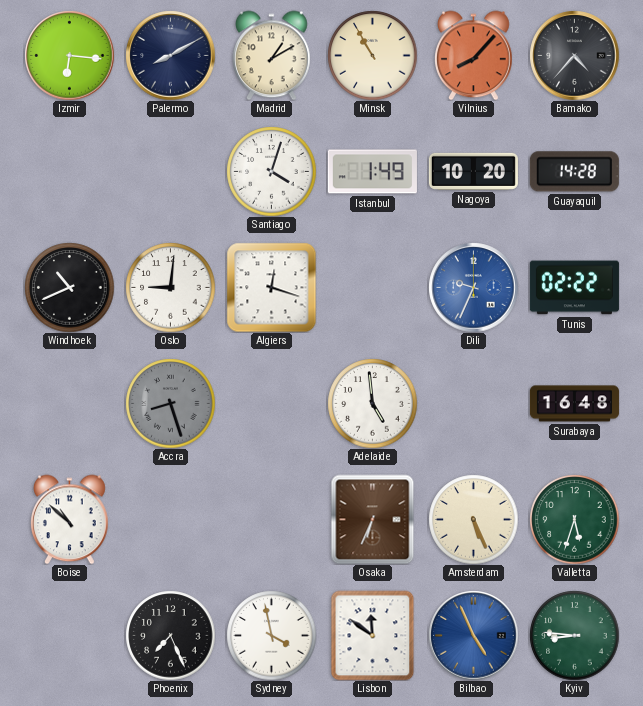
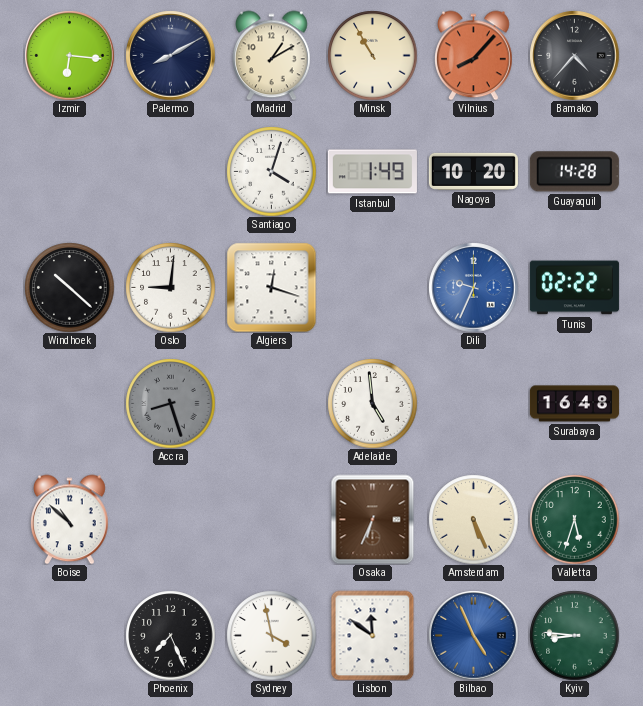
Windhoek: 10:41 -> 10:22 (69, 287)
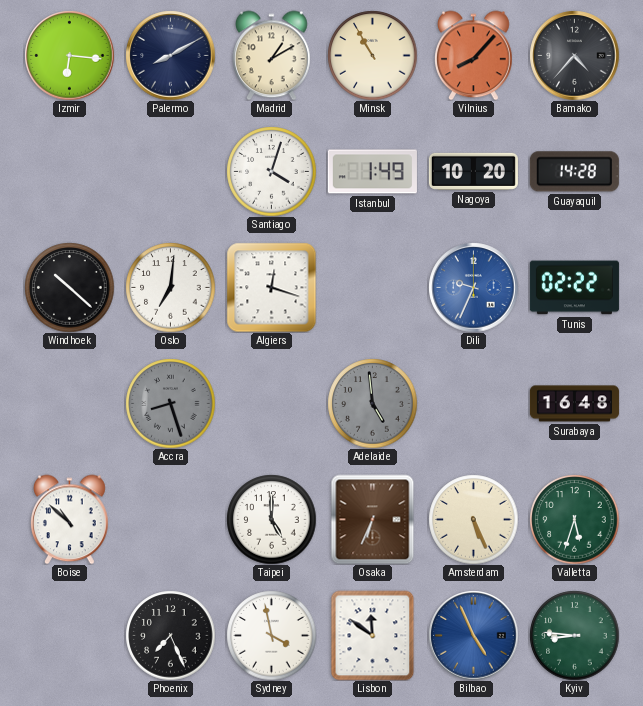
Oslo: 9:01 -> 7:01 (170, 287)
Adelaide dial: white -> grey (372, 403)
Taipei: none -> 5:00 (271, 519)
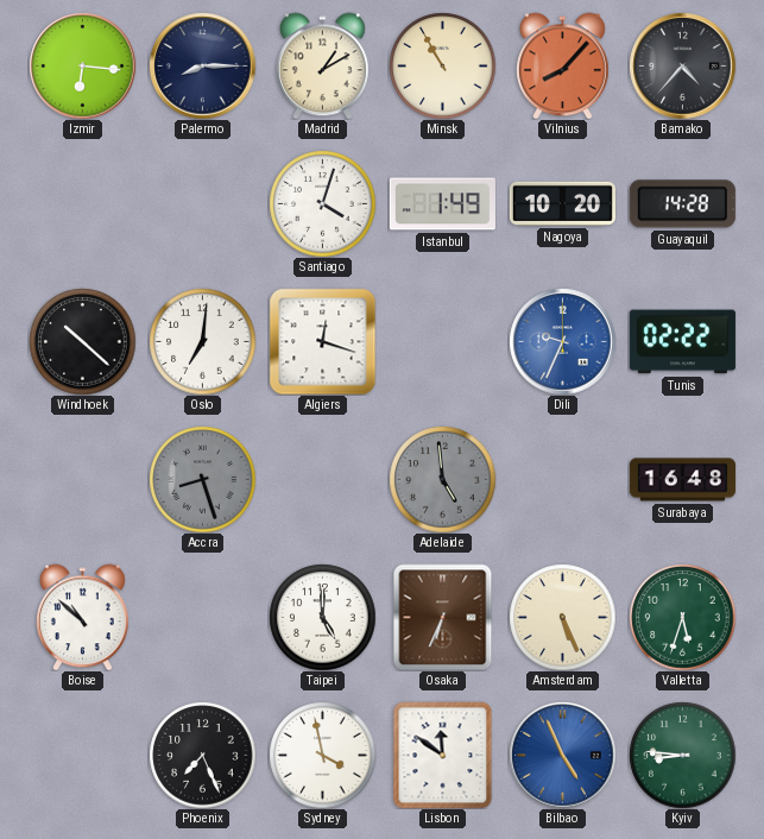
Palermo: 8:10 -> 8:15 (202, 65)
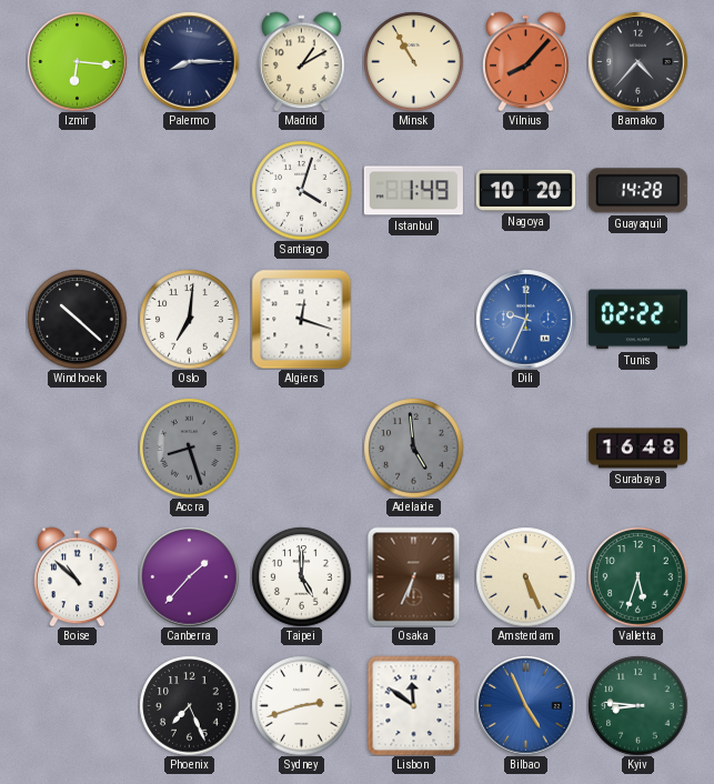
Canberra: none -> 1:37 (189, 576)
Sydney: 3:58 -> 2:42 (301, 705)
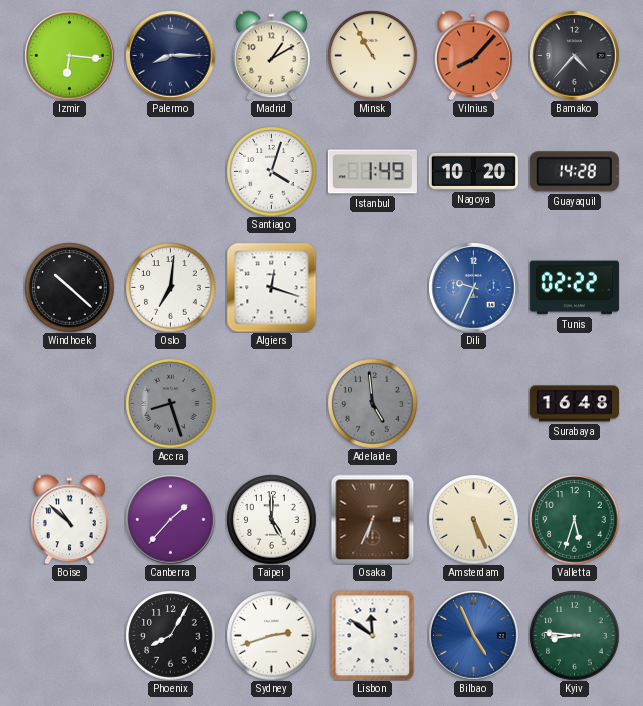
Phoenix: 7:26 -> 8:05 (170, 635)
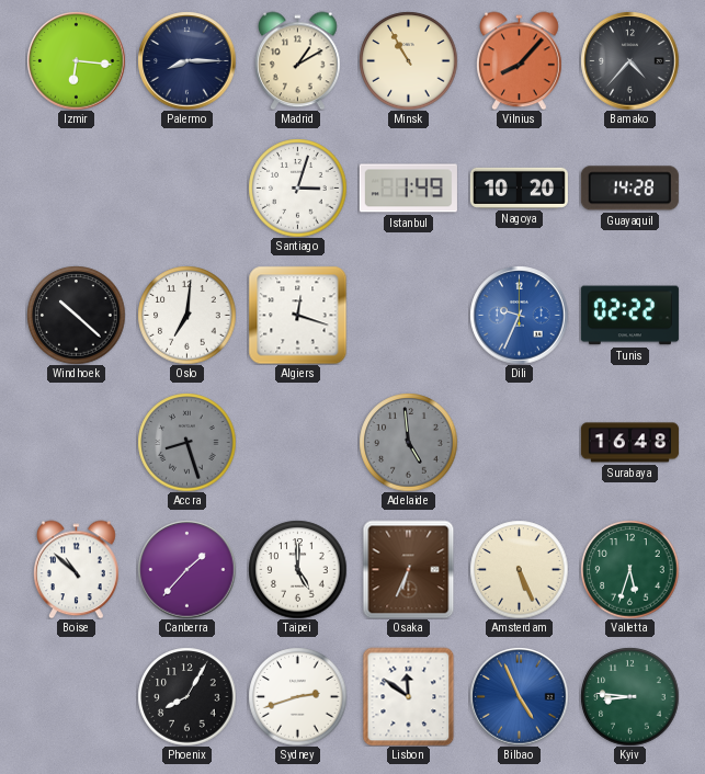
Santiago: 4:03 -> 3:03 (297, 187)
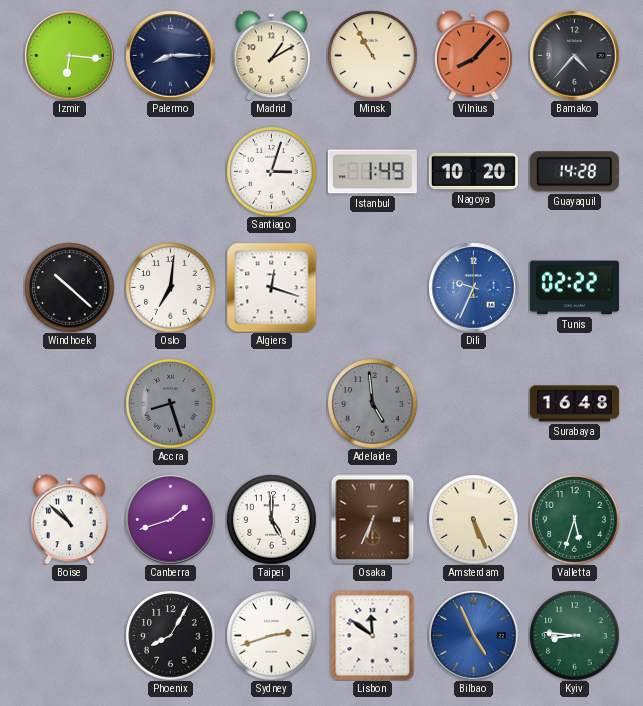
Canberra: 1:37 -> 1:42 (170, 519)
